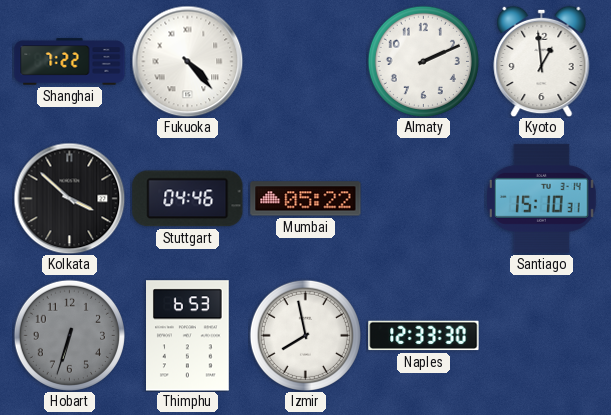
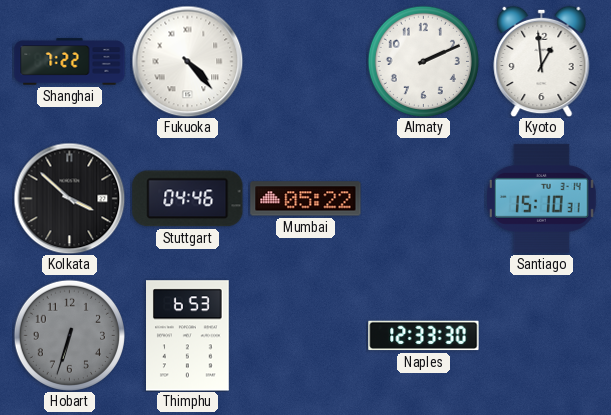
Izmir: 7:58 -> none (305, 335)
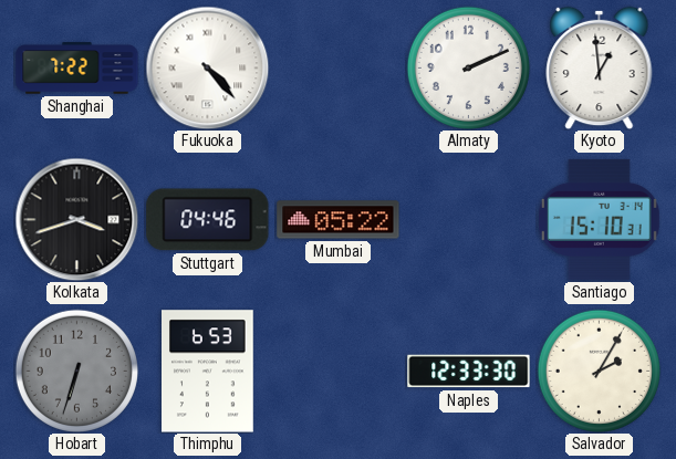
Kolkata: 3:52 -> 3:42 (76, 219)
Salvador: none -> 2:05 (599, 371)
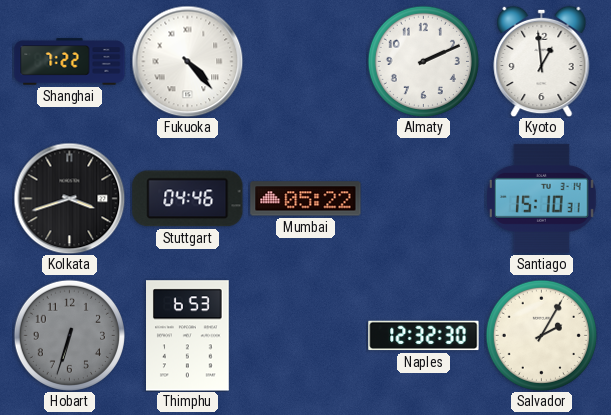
Naples: 12:33 -> 12:32 (424, 336)
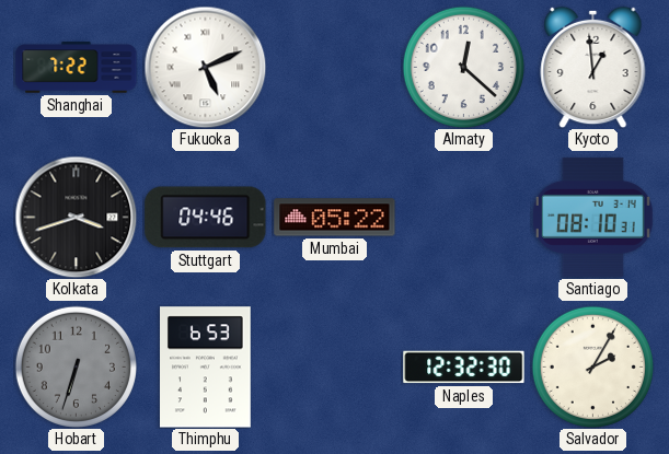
Fukuoka: 4:23 -> 5:11 (205, 67)
Almaty: 2:11 -> 12:22 (463, 67)
Santiago: 15:10 -> 08:10 (593, 217)
